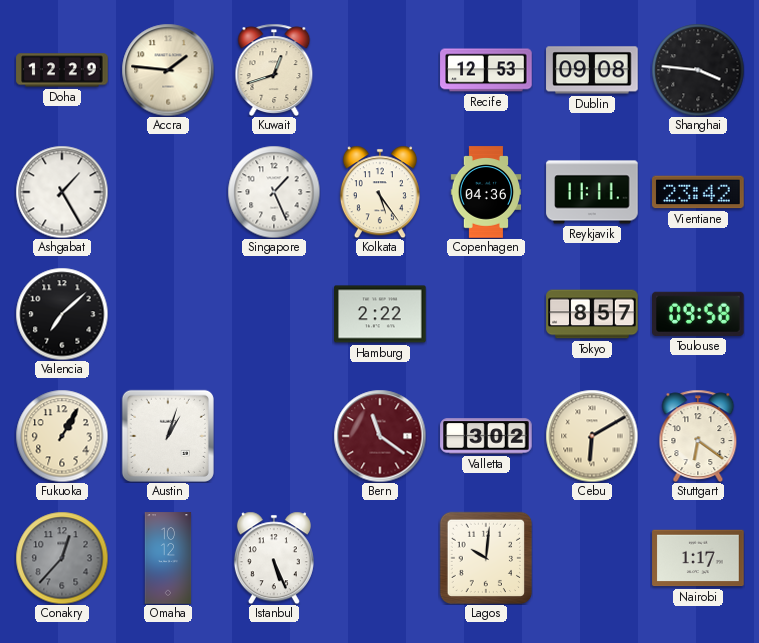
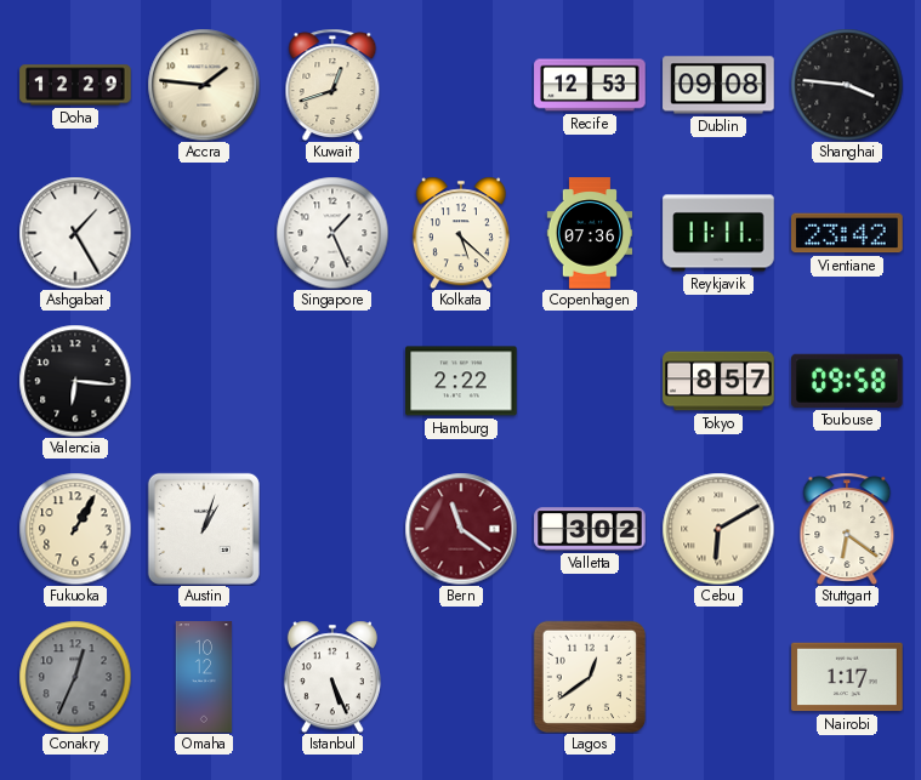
Kolkata: 5:24 -> 5:22 (461, 233)
Copenhagen: 04:36 -> 07:36 (590, 233)
Valencia: 7:08 -> 6:16 (75, 381)
Conakry: 12:37 -> 12:34 (75, 677)
Lagos: 10:01 -> 12:39 (590, 677)
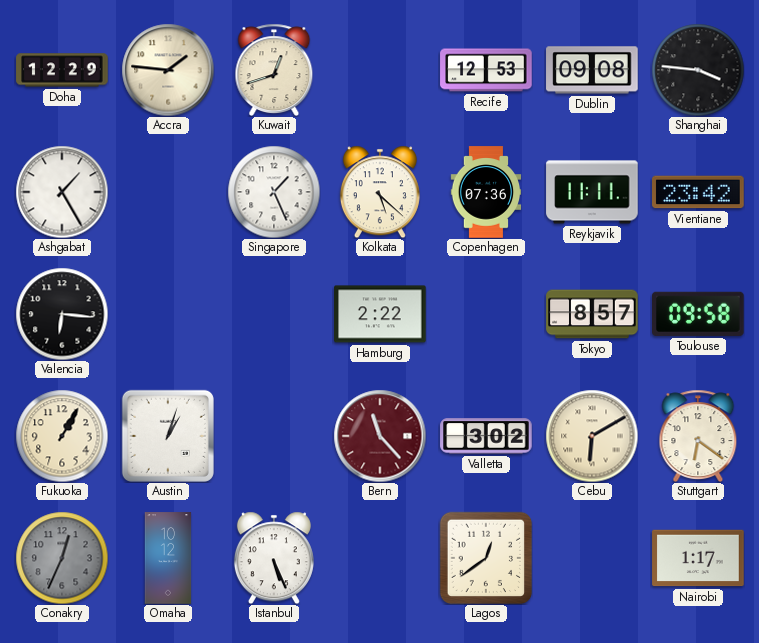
Bern: 11:21 -> 11:23 (380, 436)
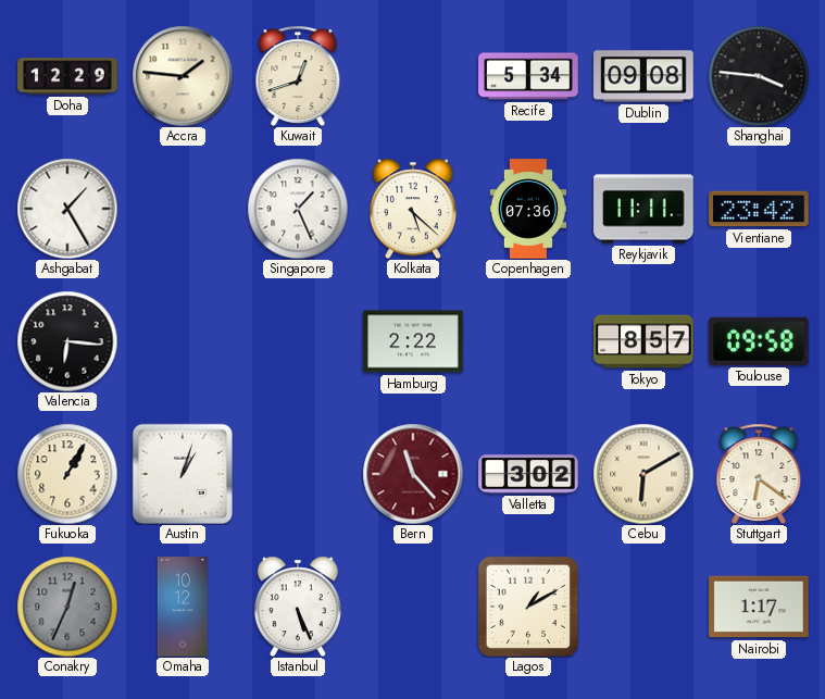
Recife: 12:53 -> 5:34 (528, 76)
Lagos: 12:39 -> 1:10 (528, 607)
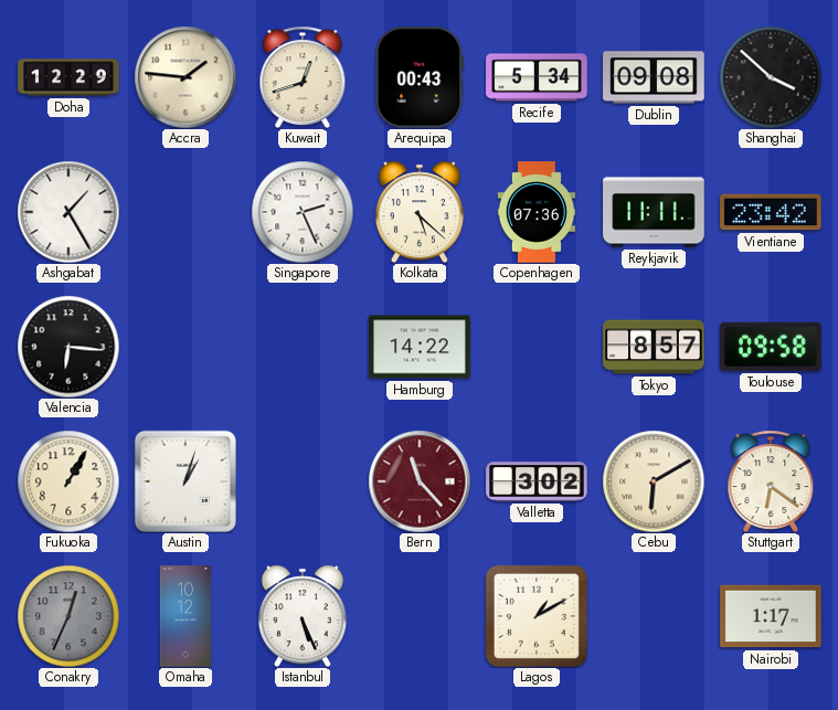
Arequipa: none -> 00:43 (420, 77)
Shanghai: 3:46 -> 3:52 (771, 77)
Singapore: 1:26 -> 2:26 (303, 212)
Hamburg: 2:22 -> 14:22 (420, 347)
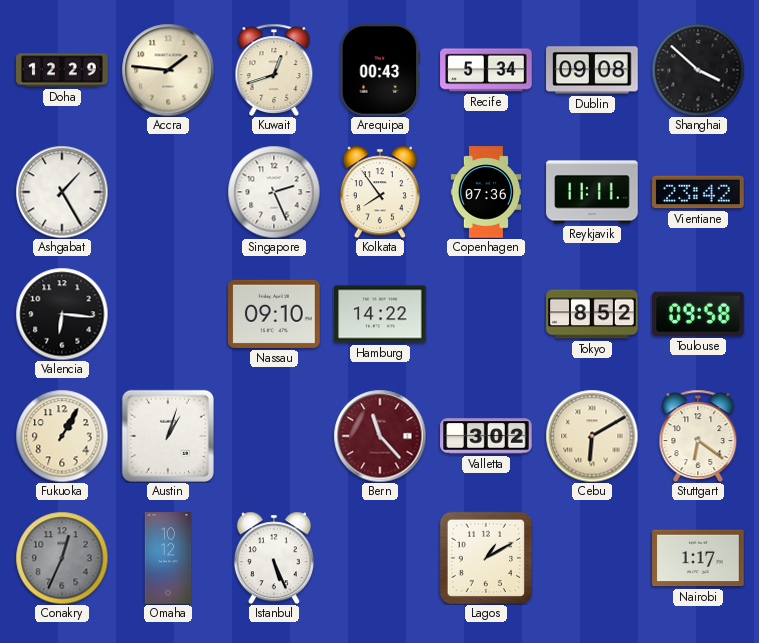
Kolkata: 5:22 -> 7:54 (380, 192)
Nassau: none -> 09:10 (274, 314)
Tokyo: 8:57 -> 8:52 (592, 314)
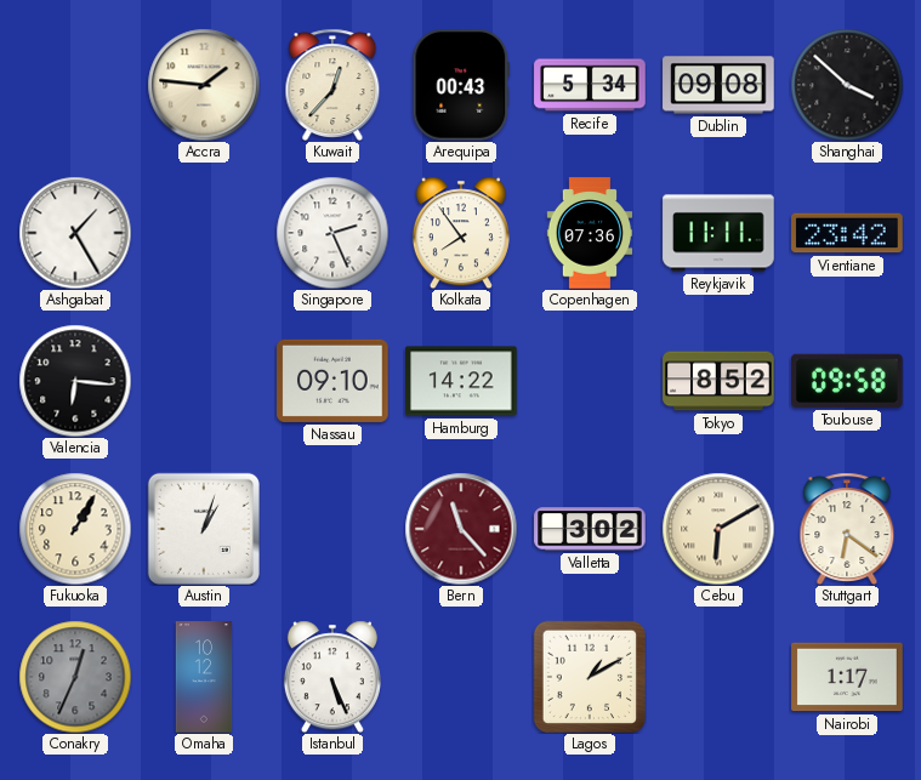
Doha: 12:29 -> none (62, 70)
Kuwait: 12:42 -> 12:37 (332, 84)
